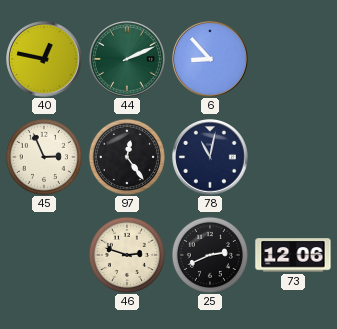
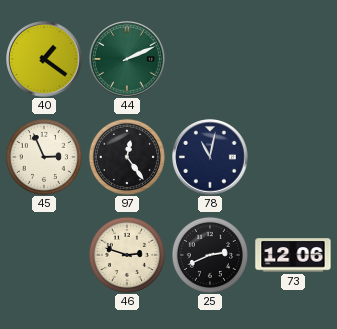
40: 12:47 -> 1:21 (44, 59)
6: 8:53 -> none (210, 59)
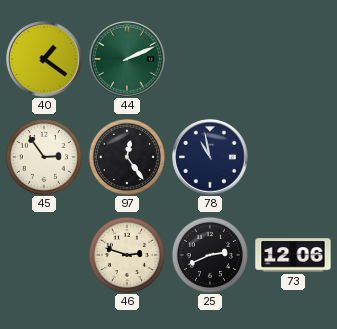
45: 2:56 -> 2:54 (44, 157)
78: 11:02 -> 10:58 (210, 157)
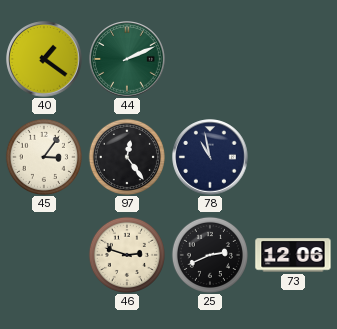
45: 2:54 -> 3:06 (44, 157)
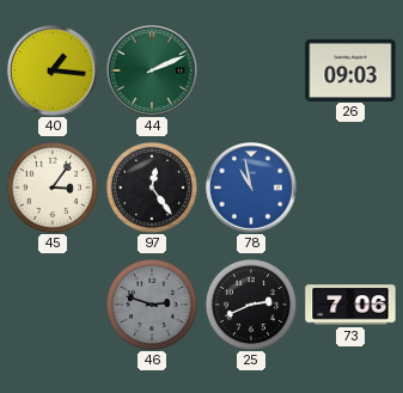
40: 1:21 -> 1:16 (53, 70)
26: none -> 09:03 (350, 69)
78 dial: navy -> blue (251, 188)
46 dial: cream -> grey (152, 305)
73: 12:06 -> 7:06 (350, 305)
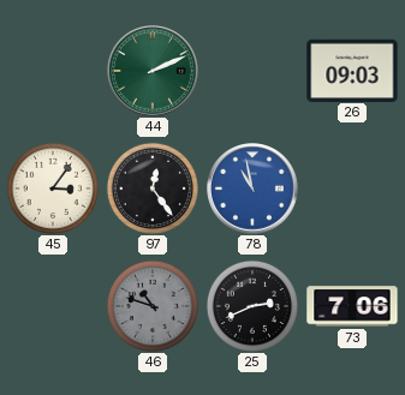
40: 1:16 -> none (53, 70)
46: 2:48 -> 10:48 (153, 306)
